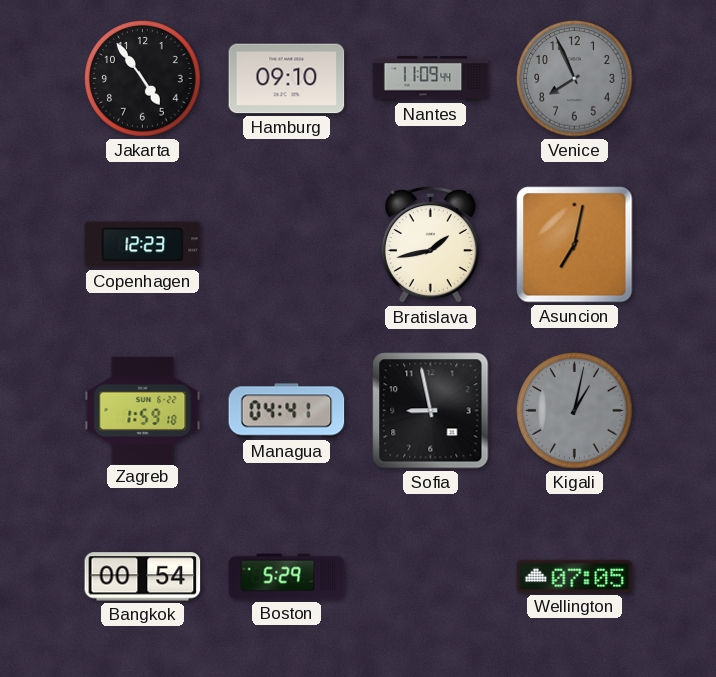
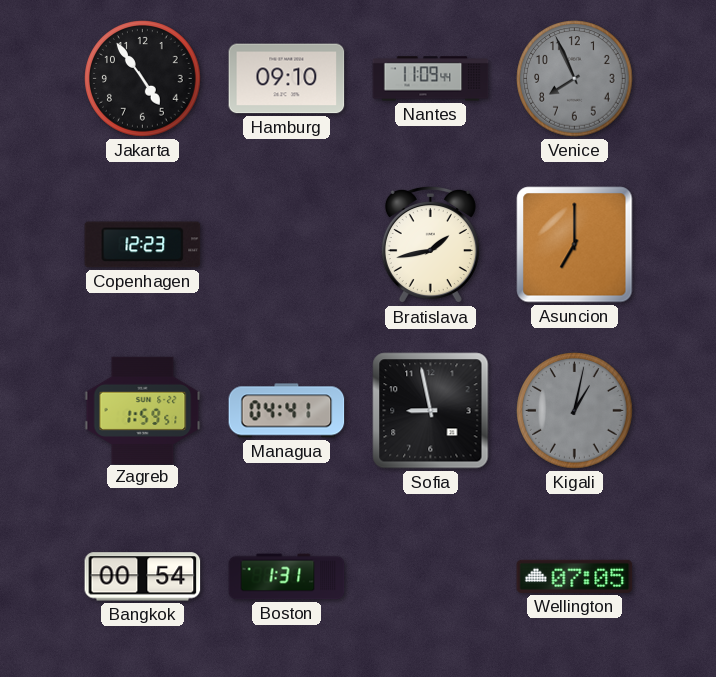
Asuncion: 7:02 -> 7:00 (575, 245)
Zagreb: 1:59:18 -> 1:59:51 (143, 410)
Boston: 5:29 -> 1:31 (287, 577)
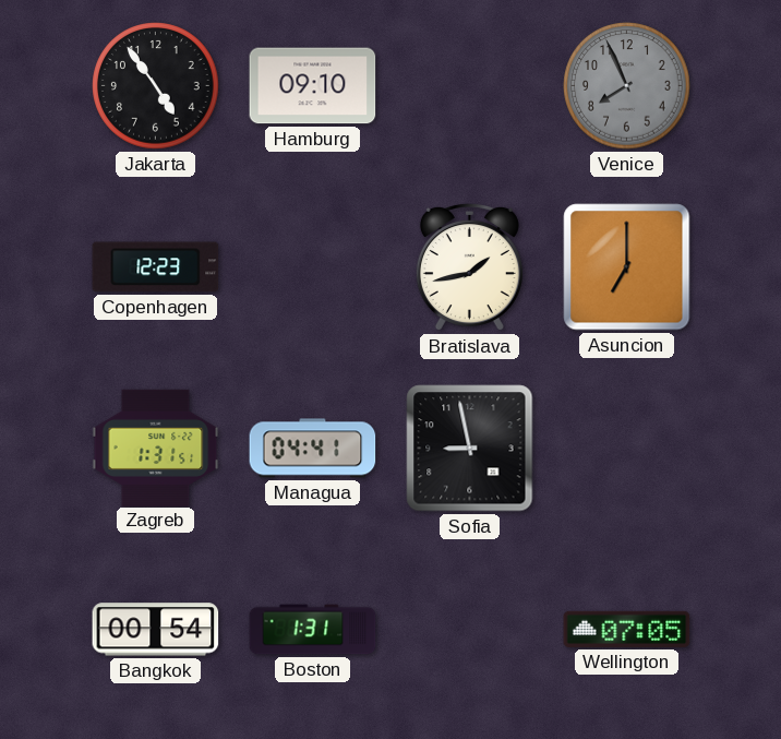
Nantes: 11:09 -> none (431, 79)
Zagreb: 1:59 -> 1:31 (156, 448)
Kigali: 1:02 -> none (575, 411)
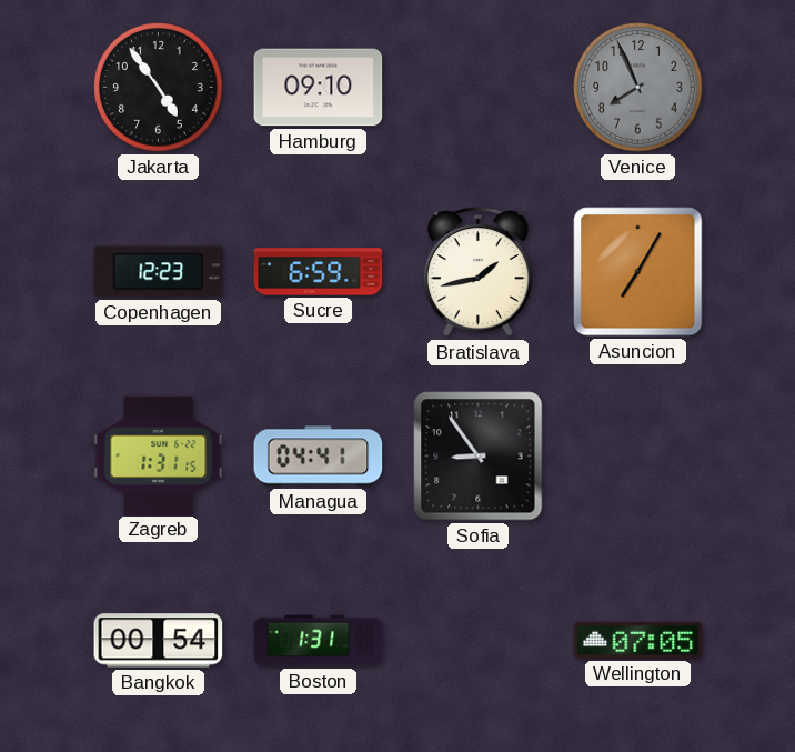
Sucre: none -> 6:59 (319, 272)
Asuncion: 7:00 -> 7:05 (638, 272)
Zagreb: 1:31:51 -> 1:31:15 (159, 455)
Sofia: 8:58 -> 8:54 (479, 457)
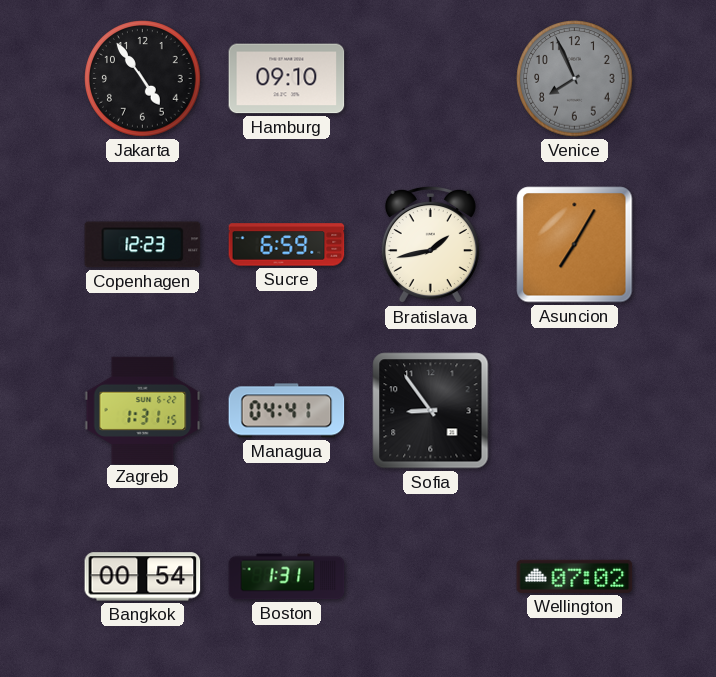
Wellington: 07:05 -> 07:02 (575, 576)
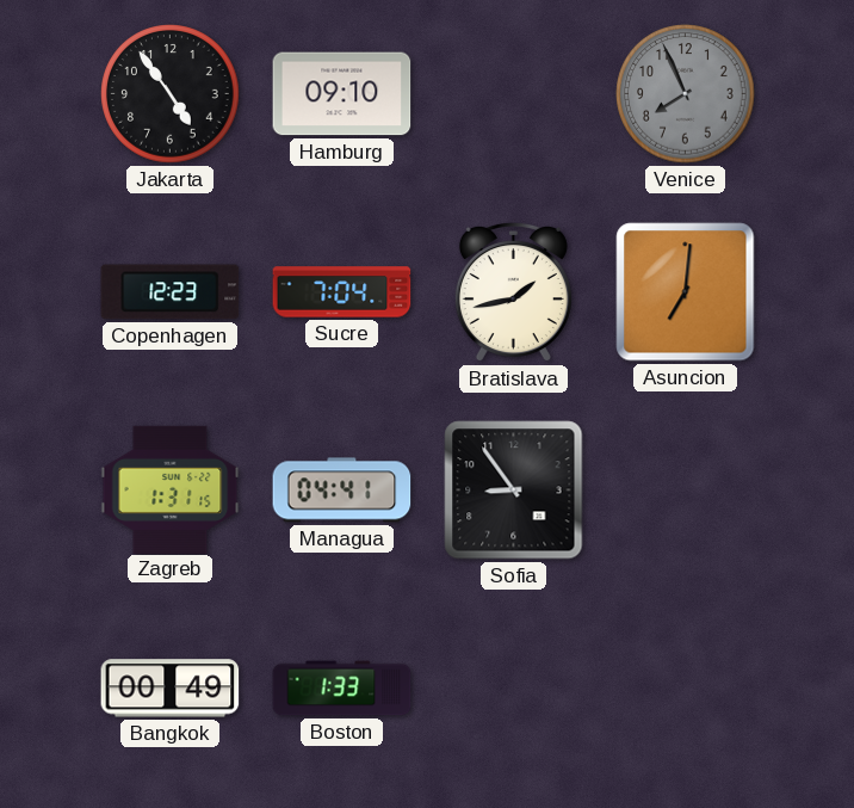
Sucre: 6:59 -> 7:04 (342, 292)
Asuncion: 7:05 -> 7:01 (686, 292)
Bangkok: 00:54 -> 00:49 (171, 689)
Boston: 1:31 -> 1:33 (342, 689)
Wellington: 07:02 -> none (575, 576)
